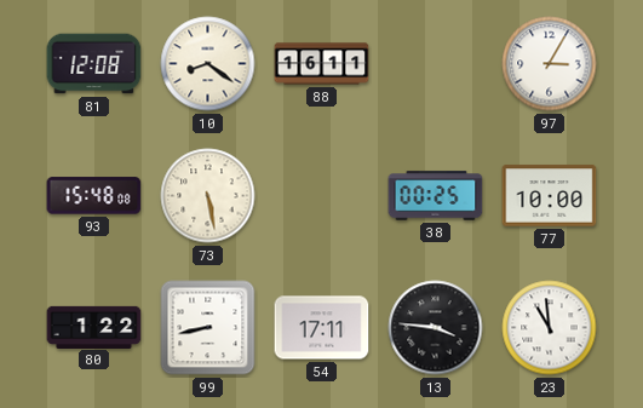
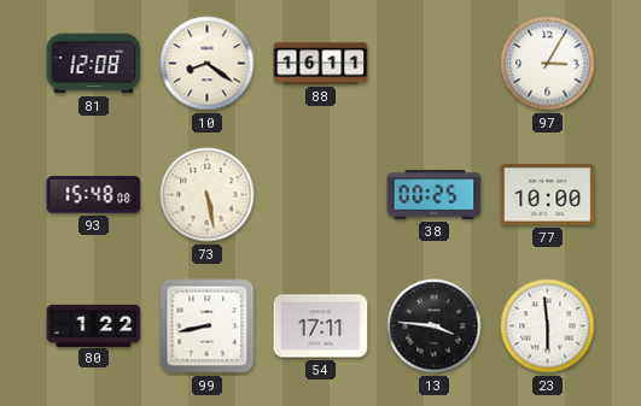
23: 10:59 -> 5:59 (548, 326)
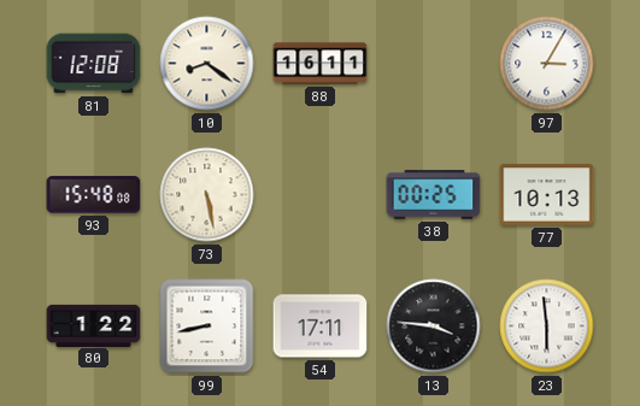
77: 10:00 -> 10:13 (547, 195)
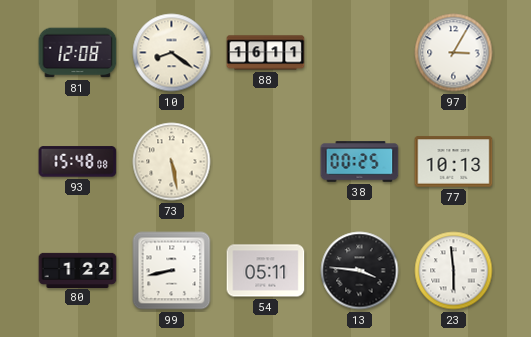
54: 17:11 -> 05:11 (266, 271)
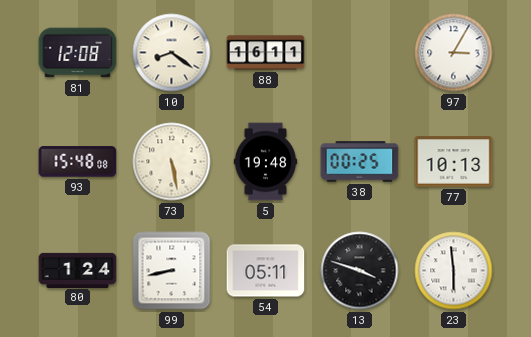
5: none -> 19:48 (266, 162)
80: 1:22 -> 1:24 (78, 270)
13: 3:46 -> 3:48 (360, 271)
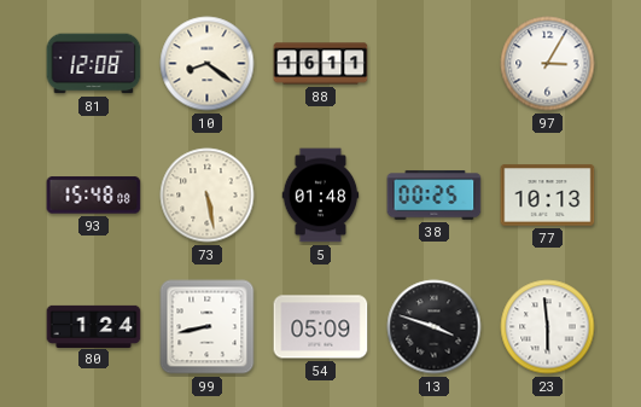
5: 19:48 -> 01:48 (321, 196)
54: 05:11 -> 05:09 (321, 327)
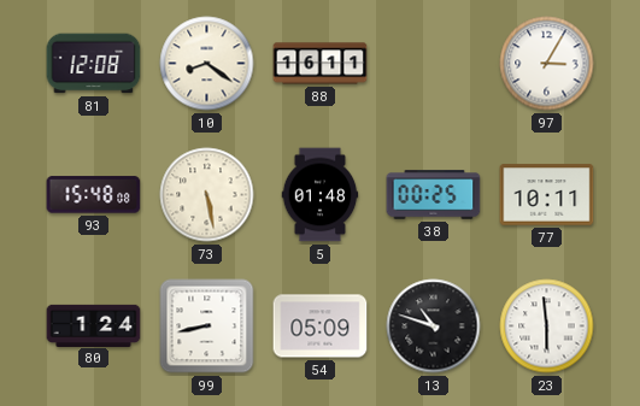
77: 10:13 -> 10:11 (547, 195)
13: 3:48 -> 10:48 (434, 326)
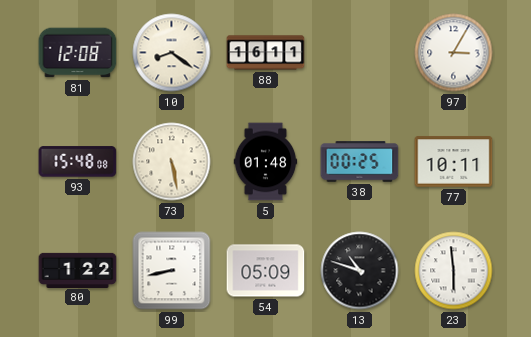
80: 1:24 -> 1:22 (78, 270)
